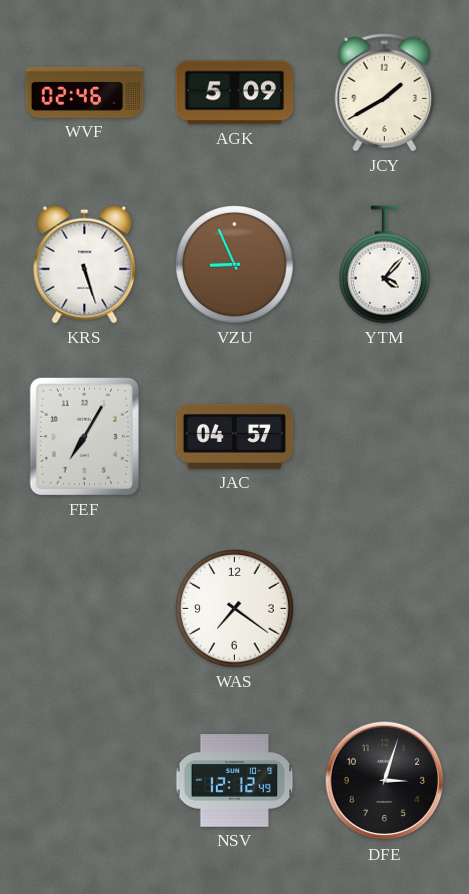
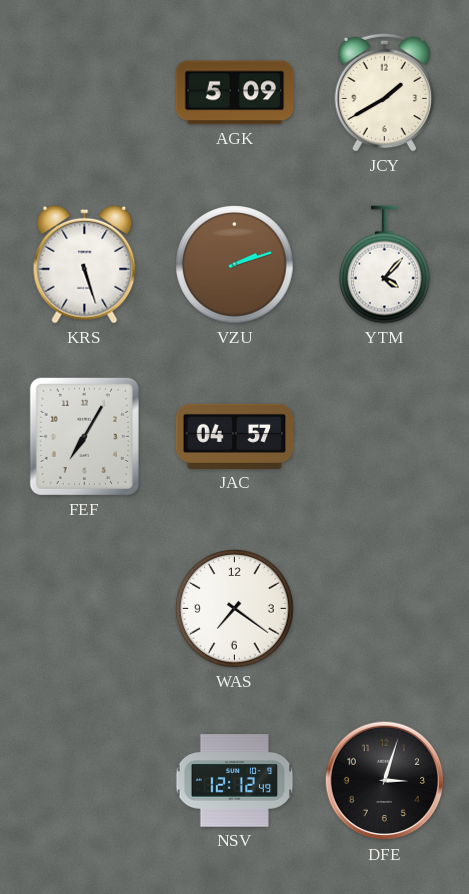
WVF: 02:46 -> none (85, 92)
VZU: 8:56 -> 2:12 (235, 265)
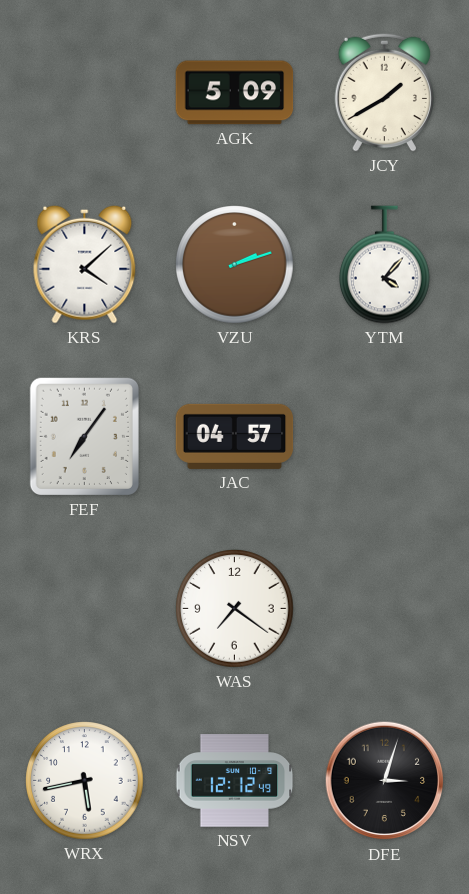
KRS: 5:27 -> 4:08 (85, 264)
FEF: 7:05 -> 7:06 (84, 436)
WRX: none -> 5:43 (85, 781)
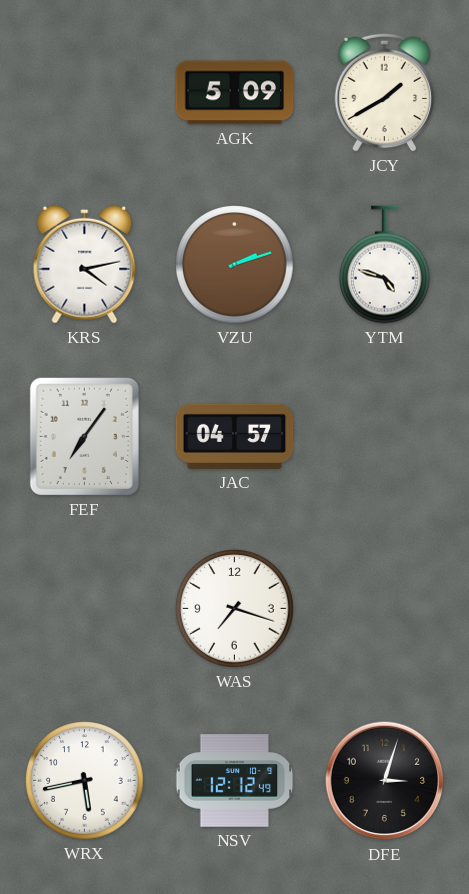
KRS: 4:08 -> 4:13 (85, 264)
YTM: 4:07 -> 4:48 (385, 265)
WAS: 7:21 -> 7:18 (235, 609)
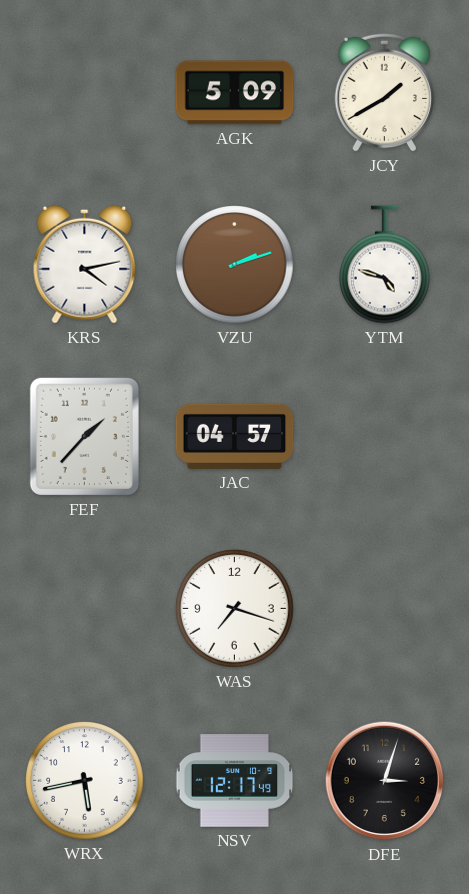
FEF: 7:06 -> 1:37 (84, 436)
NSV: 12:12 -> 12:17 (235, 781)
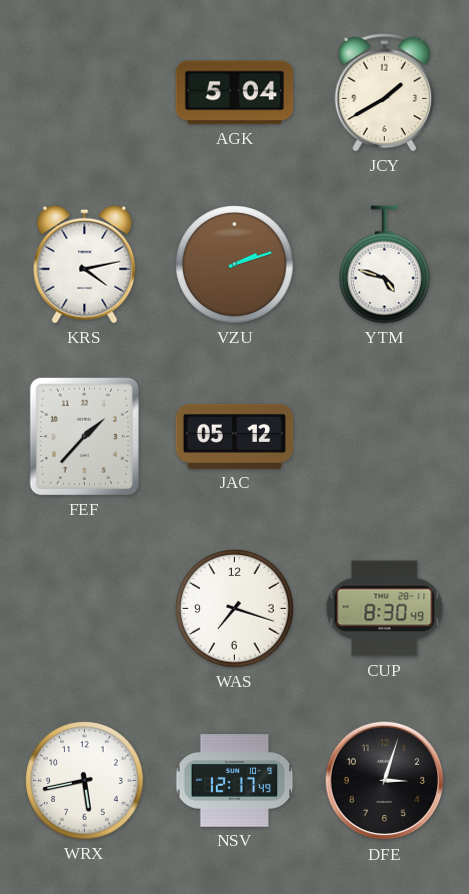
AGK: 5:09 -> 5:04 (235, 93)
JAC: 04:57 -> 05:12 (235, 436)
CUP: none -> 8:30 (385, 609)
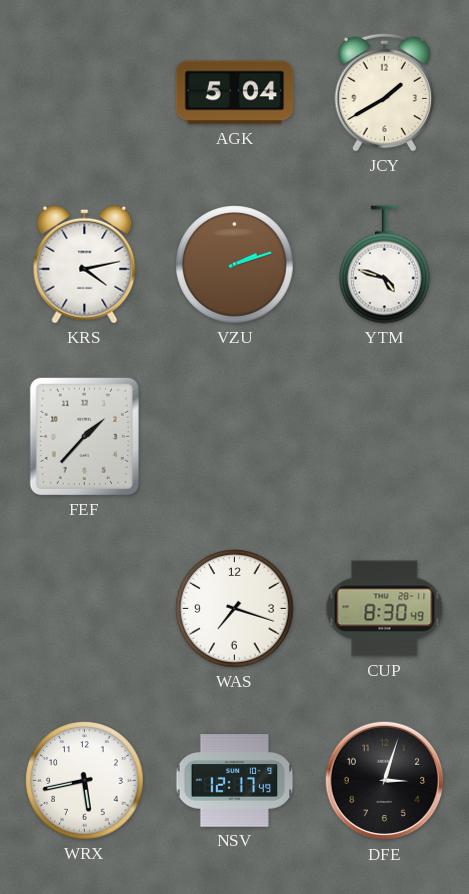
JAC: 05:12 -> none (235, 436)
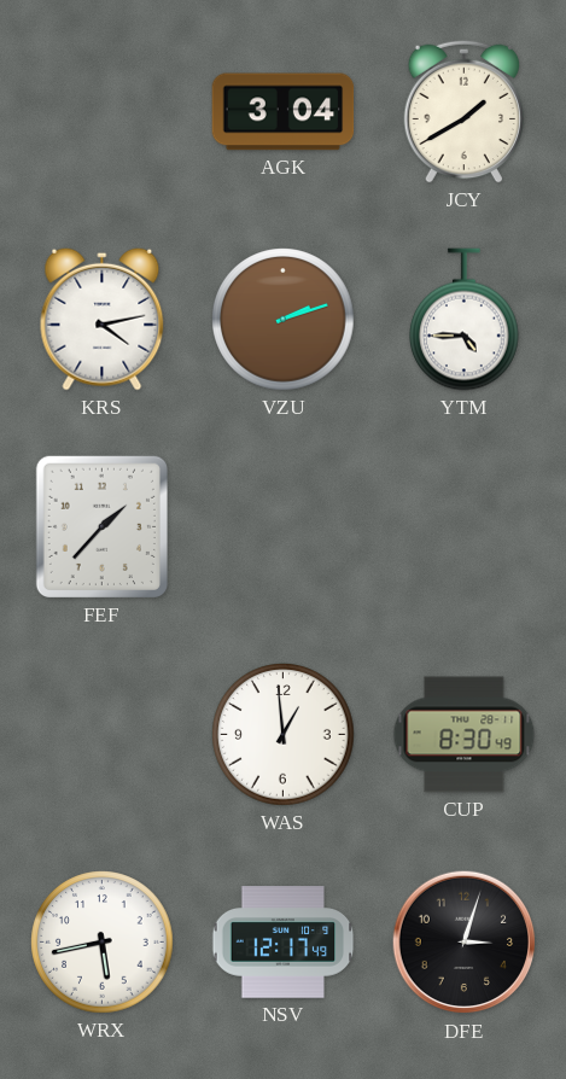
AGK: 5:04 -> 3:04 (284, 112)
YTM: 4:48 -> 4:45 (465, 320)
WAS: 7:18 -> 12:59 (284, 735)
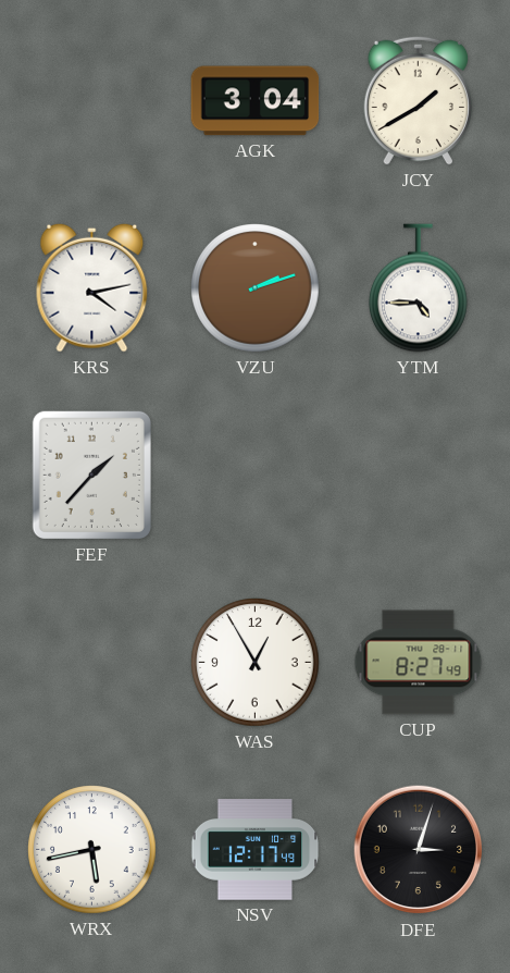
WAS: 12:59 -> 12:55 (256, 663)
CUP: 8:30 -> 8:27 (419, 663)
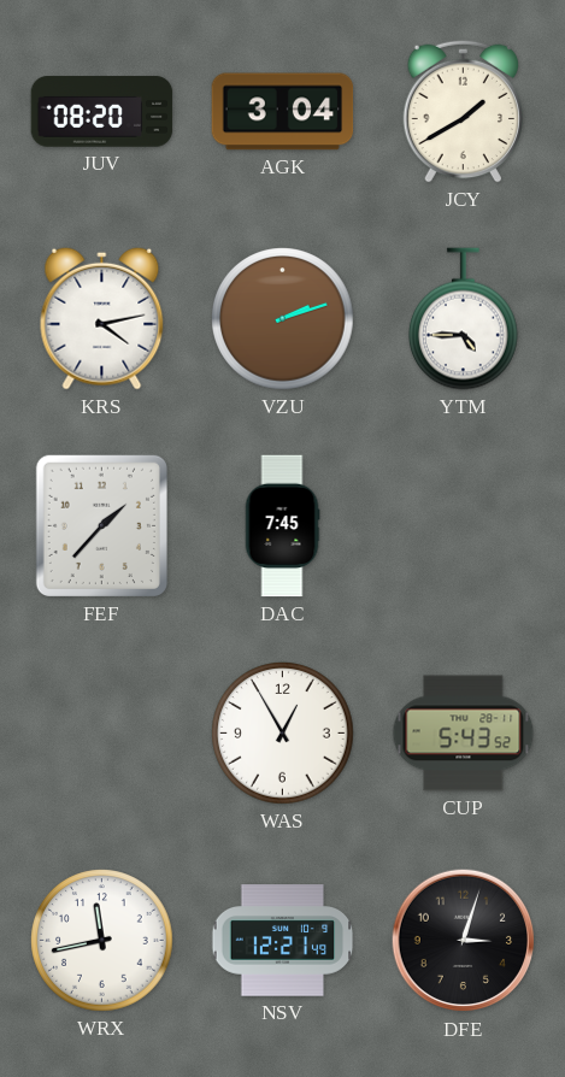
JUV: none -> 08:20 (102, 112)
DAC: none -> 7:45 (282, 526)
CUP: 8:27 -> 5:43 (464, 734)
WRX: 5:43 -> 11:43 (102, 941)
NSV: 12:17 -> 12:21 (283, 941)
